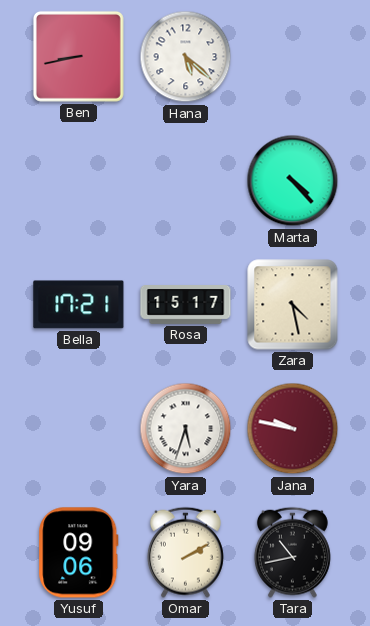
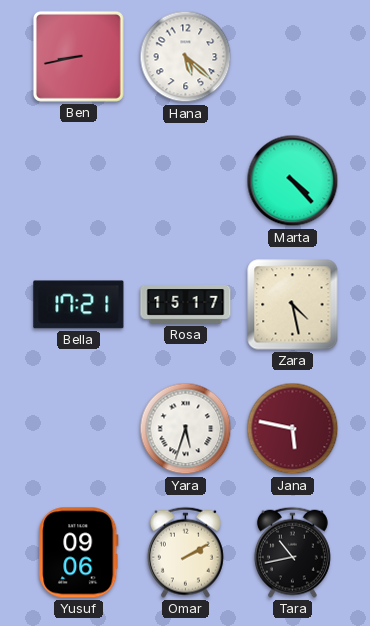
Jana: 9:47 -> 5:47 (293, 429)
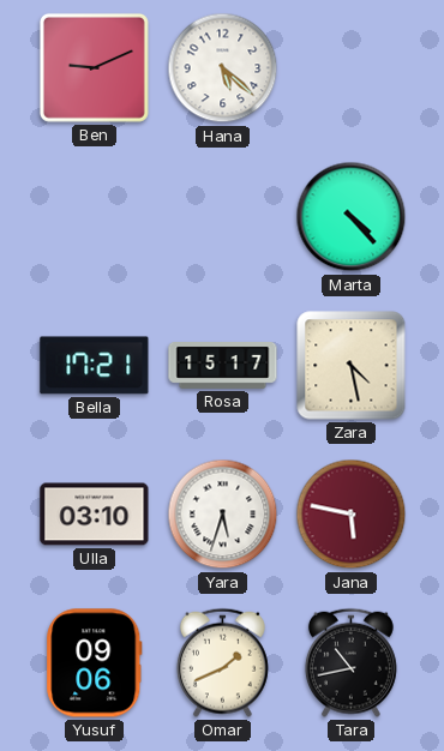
Ben: 8:43 -> 9:11 (94, 67)
Ulla: none -> 03:10 (95, 515)
Omar: 2:10 -> 1:41 (222, 662)
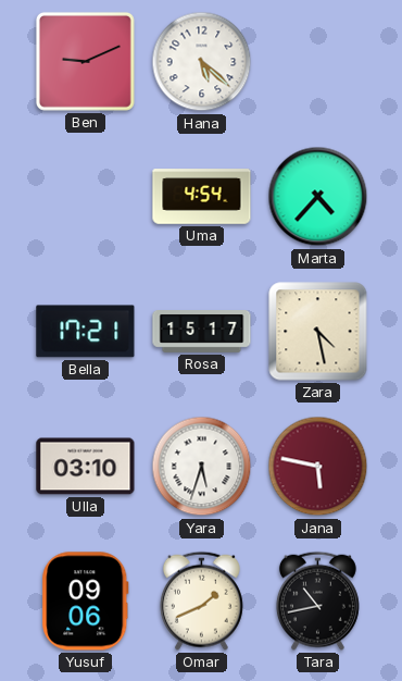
Uma: none -> 4:54 (202, 197)
Marta: 4:23 -> 4:37 (318, 197)
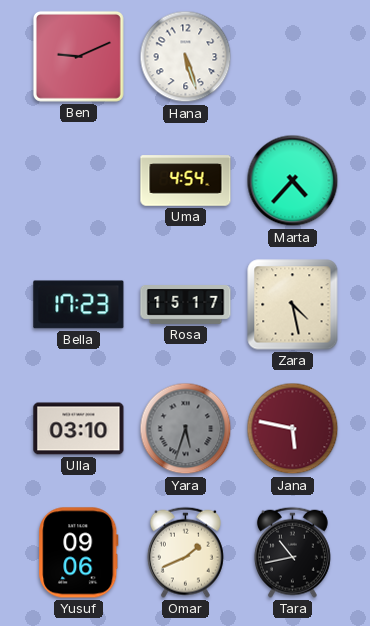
Hana: 5:22 -> 5:27 (186, 57)
Bella: 17:21 -> 17:23 (79, 305)
Yara dial: white -> grey (186, 429)
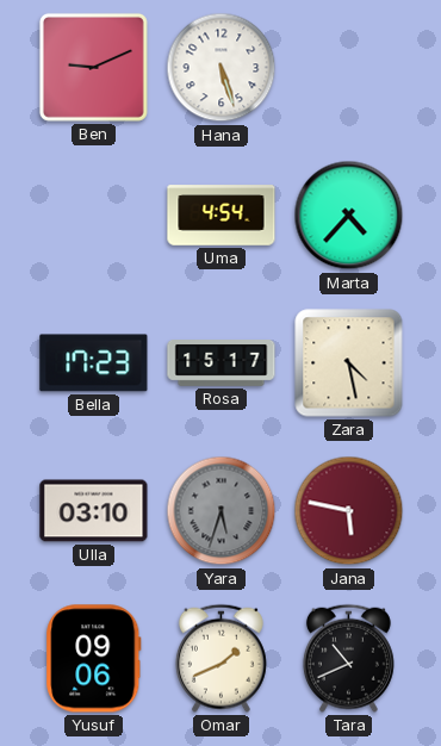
Tara: 10:43 -> 10:41 (348, 658)
